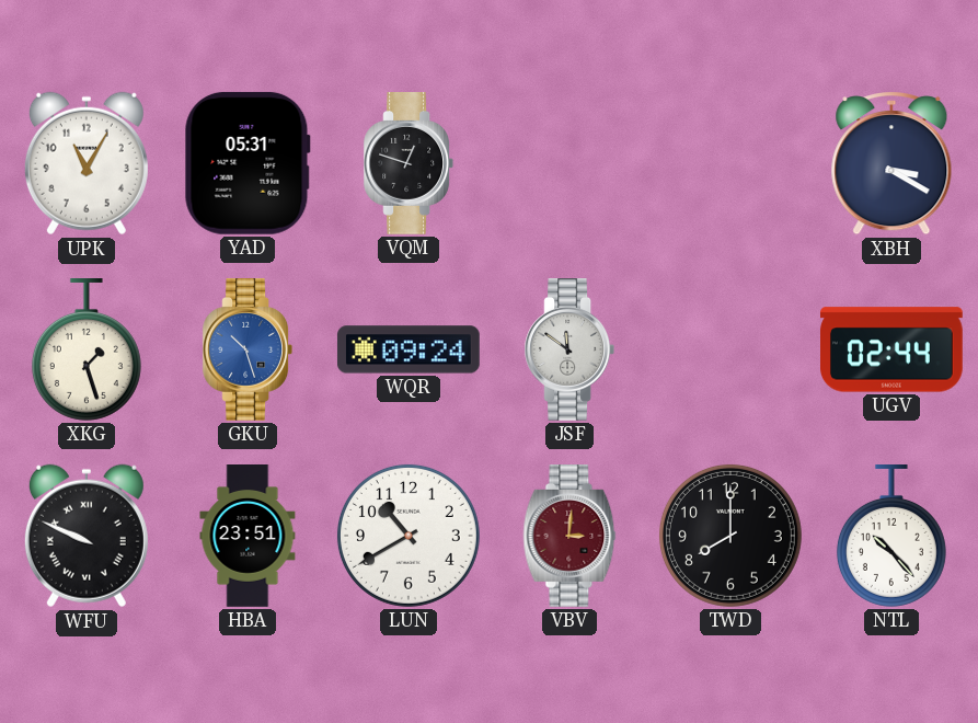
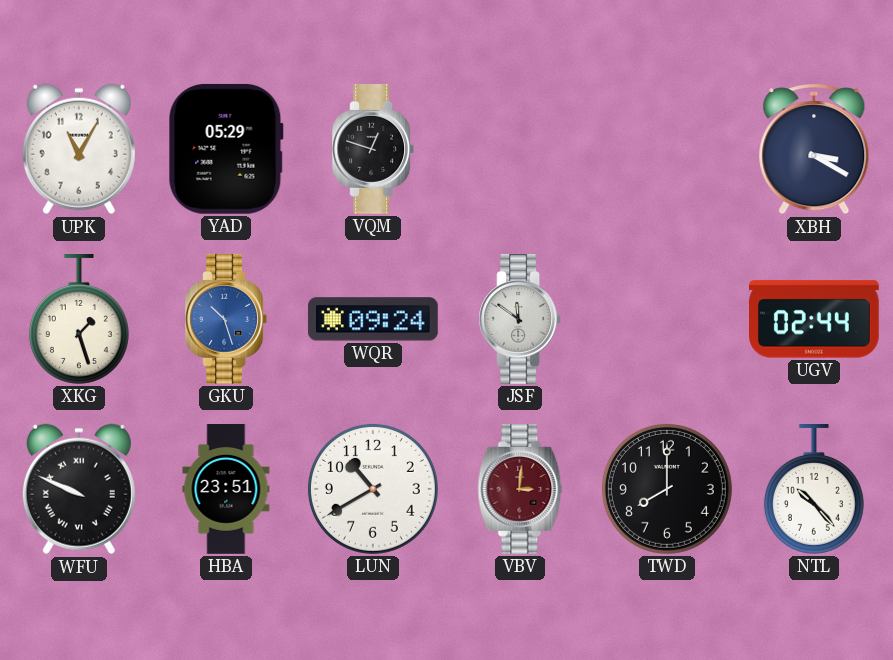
YAD: 05:31 -> 05:29 (226, 149)
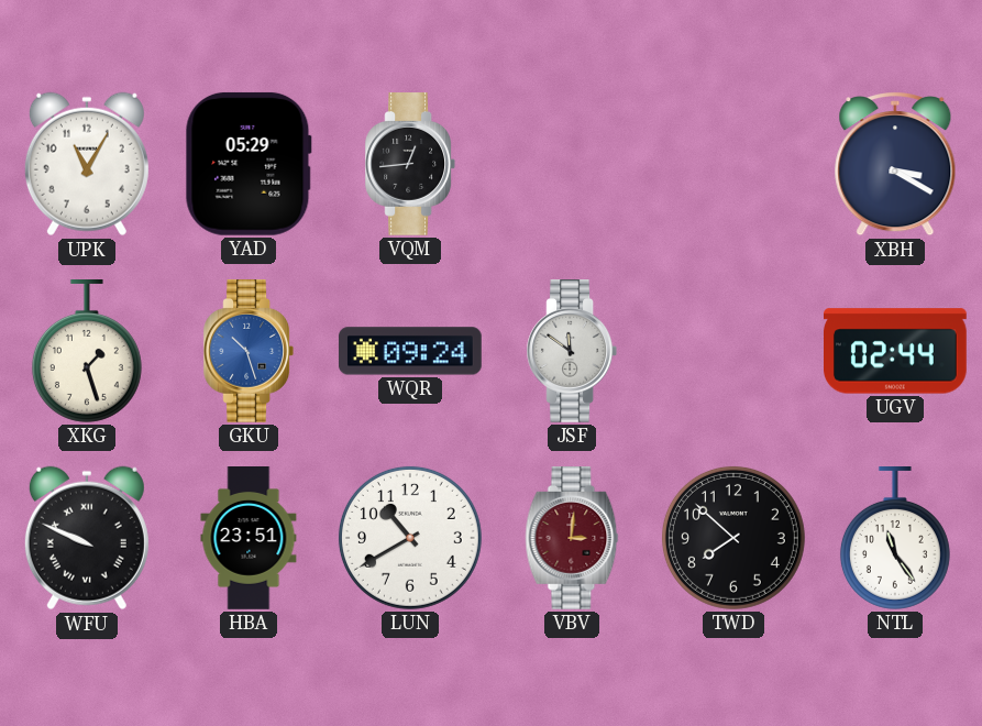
VQM: 12:48 -> 12:44 (410, 165)
TWD: 8:00 -> 7:52 (733, 538)
NTL: 10:23 -> 11:24 (895, 539)
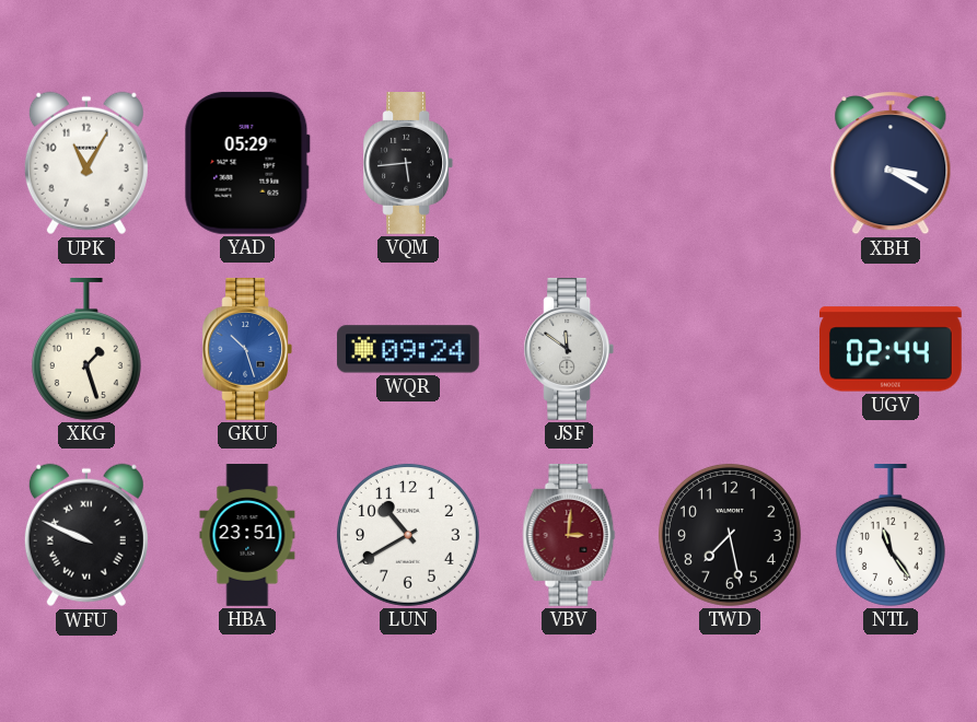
VQM: 12:44 -> 5:44 (408, 164)
TWD: 7:52 -> 7:28 (730, 535)
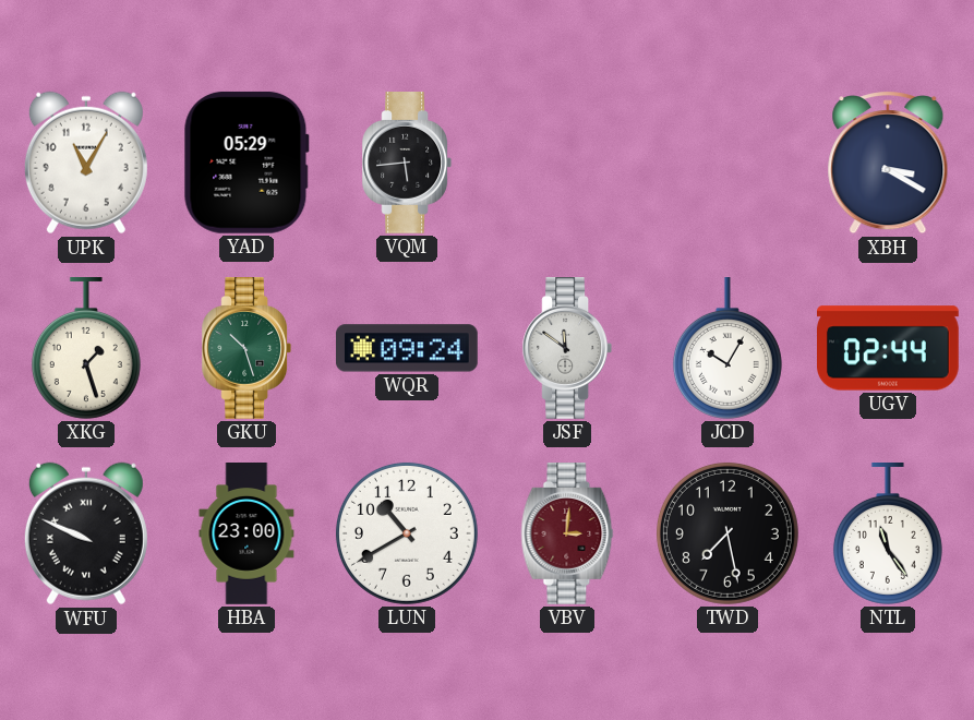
GKU dial: blue -> green (246, 349)
JCD: none -> 10:05 (728, 349)
HBA: 23:51 -> 23:00 (246, 535)
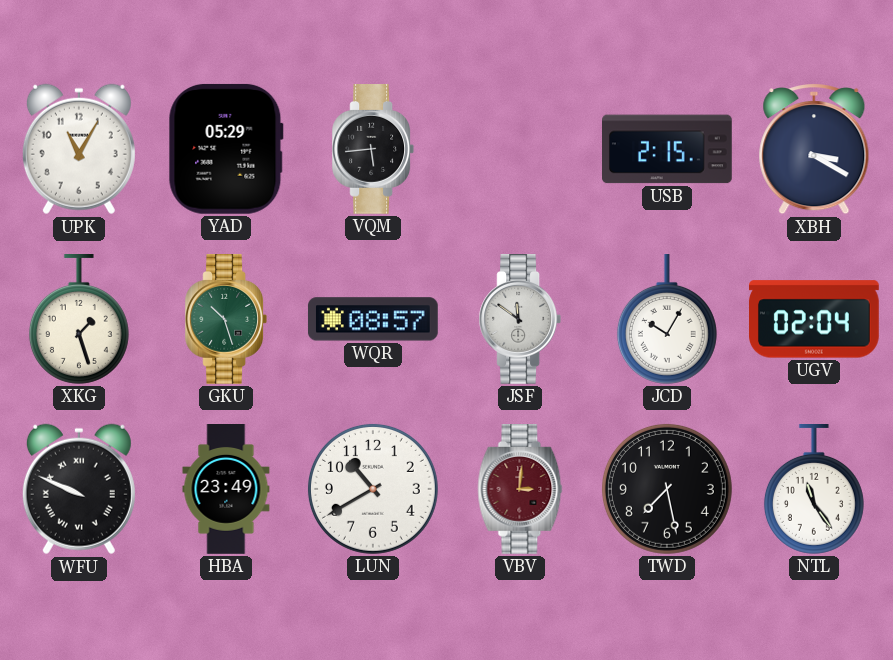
USB: none -> 2:15 (668, 149)
WQR: 09:24 -> 08:57 (373, 319)
UGV: 02:44 -> 02:04 (815, 319)
HBA: 23:00 -> 23:49 (226, 490)
